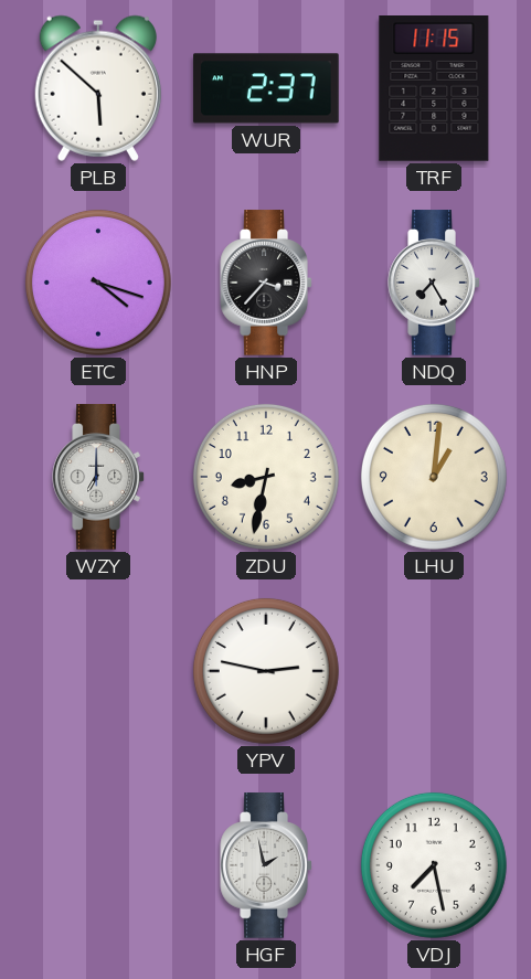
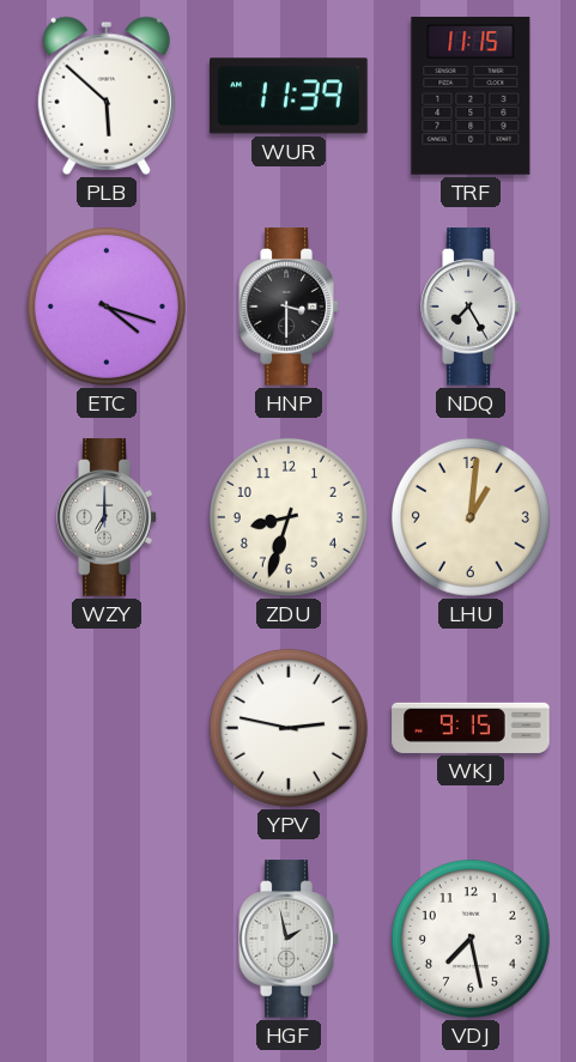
WUR: 2:37 -> 11:39 (289, 96)
HNP: 3:37 -> 3:30 (289, 307)
ZDU: 8:32 -> 8:33 (289, 517)
WKJ: none -> 9:15 (471, 728)
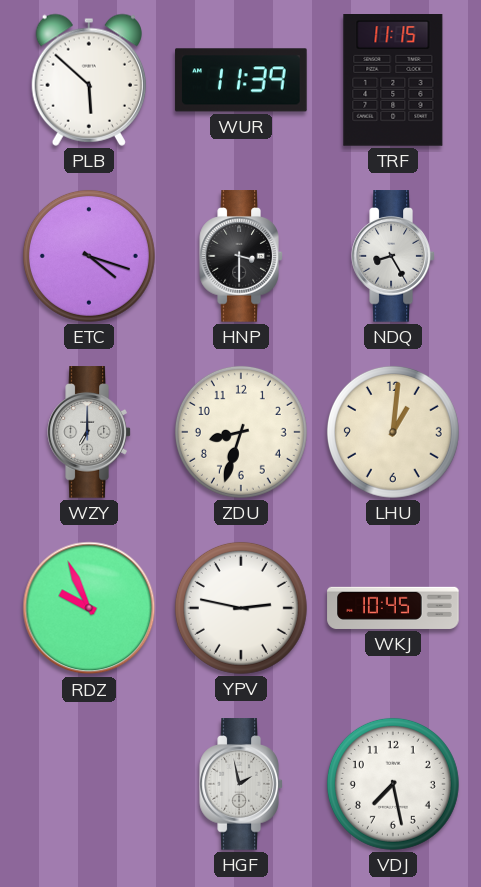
NDQ: 7:25 -> 8:25 (393, 256)
RDZ: none -> 9:56 (89, 608)
WKJ: 9:15 -> 10:45 (393, 608)
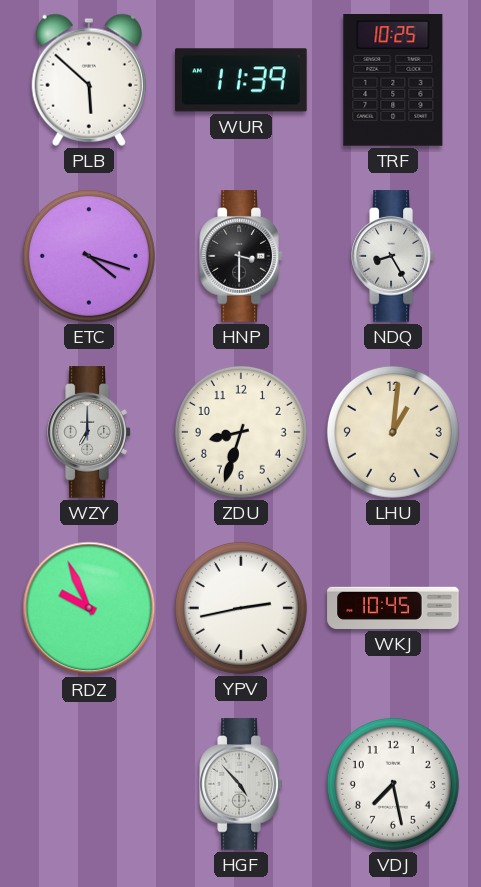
TRF: 11:15 -> 10:25 (393, 80)
YPV: 2:47 -> 2:43 (241, 608)
HGF: 1:58 -> 4:53 (241, 784)
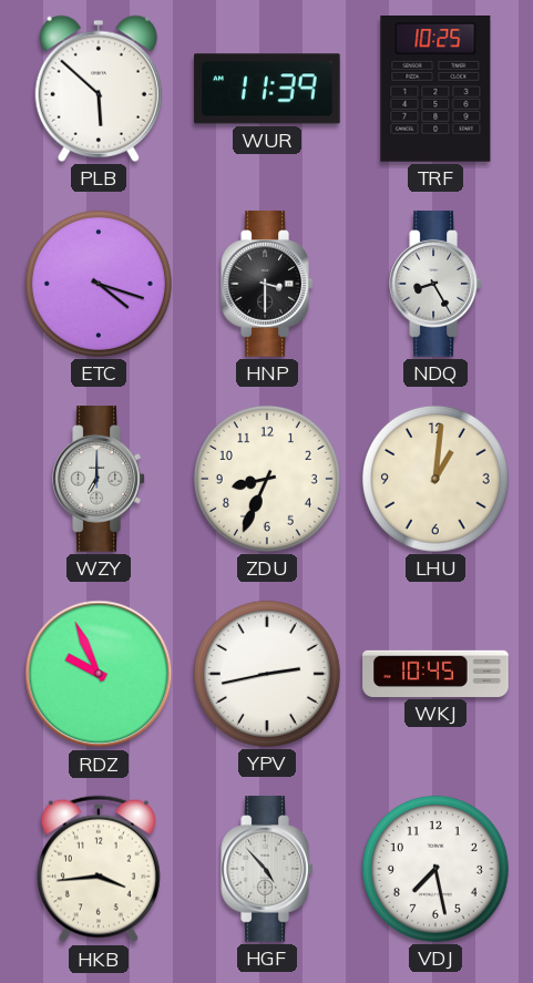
ZDU: 8:33 -> 8:34 (267, 479)
HKB: none -> 3:44 (99, 869)
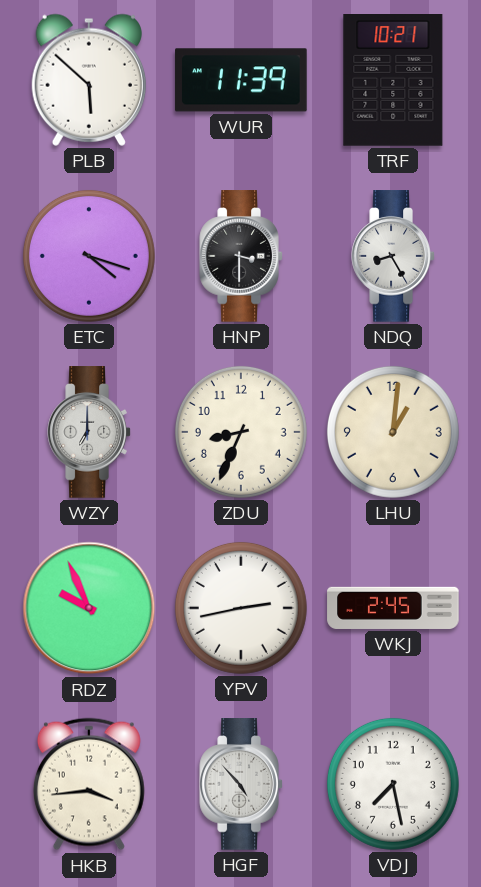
TRF: 10:25 -> 10:21 (393, 80)
WKJ: 10:45 -> 2:45 (393, 608)
